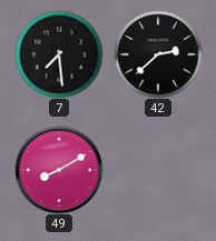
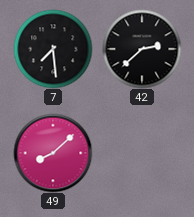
49: 8:10 -> 8:08 (53, 153)
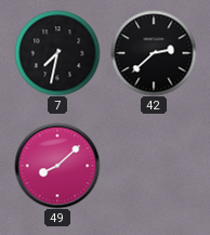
7: 7:29 -> 7:32 (57, 53)
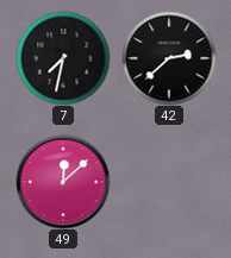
49: 8:08 -> 12:08 (63, 182)
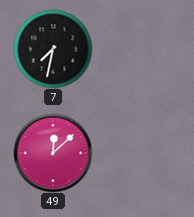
42: 2:38 -> none (169, 58)
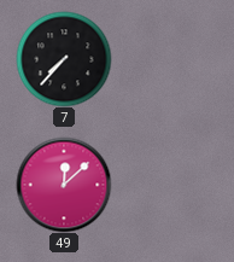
7: 7:32 -> 7:37 (64, 59)
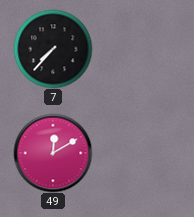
49: 12:08 -> 12:10 (53, 153)
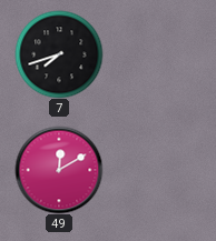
7: 7:37 -> 7:42 (59, 54)
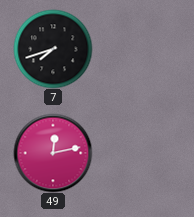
49: 12:10 -> 12:13 (53, 153)
